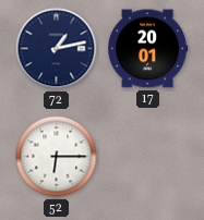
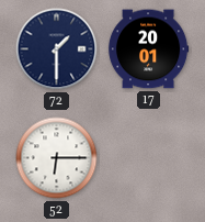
72: 1:13 -> 1:30 (57, 49)
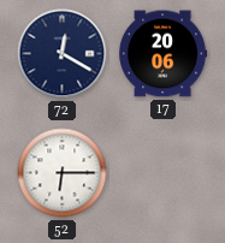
72: 1:30 -> 12:20 (63, 54)
17: 20:01 -> 20:06 (162, 54)
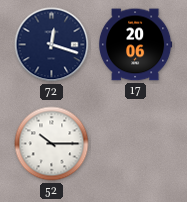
72: 12:20 -> 12:18 (52, 45)
52: 6:15 -> 10:15 (52, 144)
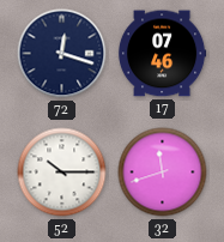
17: 20:06 -> 07:46 (162, 54)
32: none -> 11:42 (163, 173)
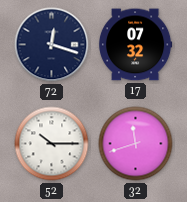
17: 07:46 -> 07:32 (135, 45)
